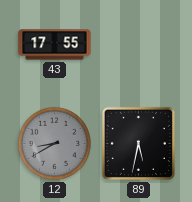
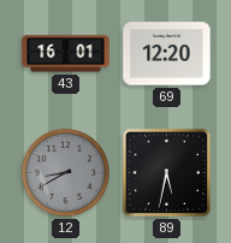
43: 17:55 -> 16:01 (66, 54)
69: none -> 12:20 (167, 54)
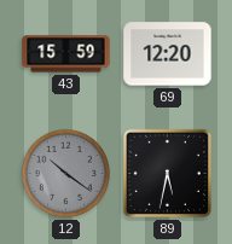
43: 16:01 -> 15:59 (66, 54)
12: 8:40 -> 10:21 (65, 173)
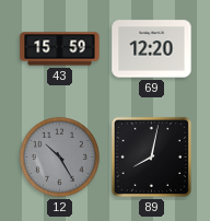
12: 10:21 -> 10:25 (59, 156)
89: 5:32 -> 8:02 (151, 156)
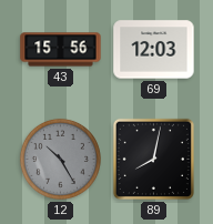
43: 15:59 -> 15:56 (61, 50)
69: 12:20 -> 12:03 (154, 50)
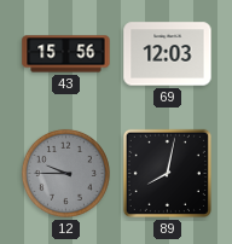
12: 10:25 -> 9:45 (65, 173)
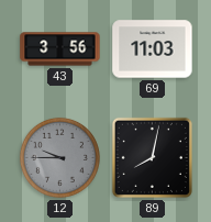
43: 15:56 -> 3:56 (60, 49)
69: 12:03 -> 11:03 (153, 49)
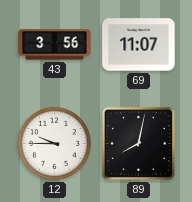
69: 11:03 -> 11:07 (139, 45)
12 dial: grey -> white (54, 143)
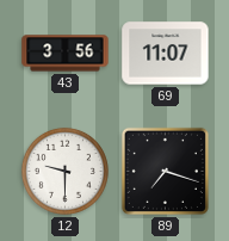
12: 9:45 -> 9:30 (64, 171)
89: 8:02 -> 7:18 (165, 171)
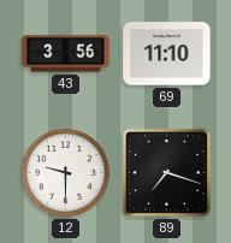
69: 11:07 -> 11:10 (167, 54)
